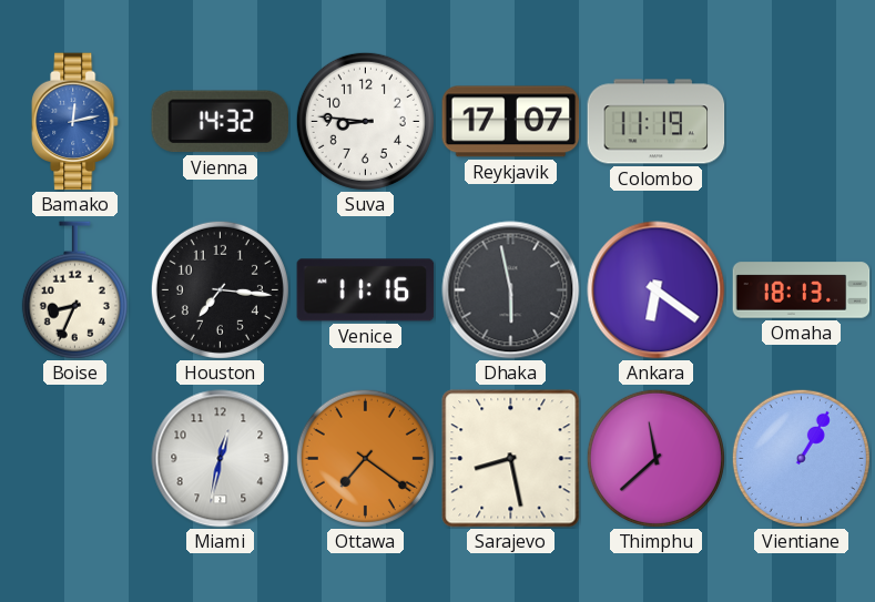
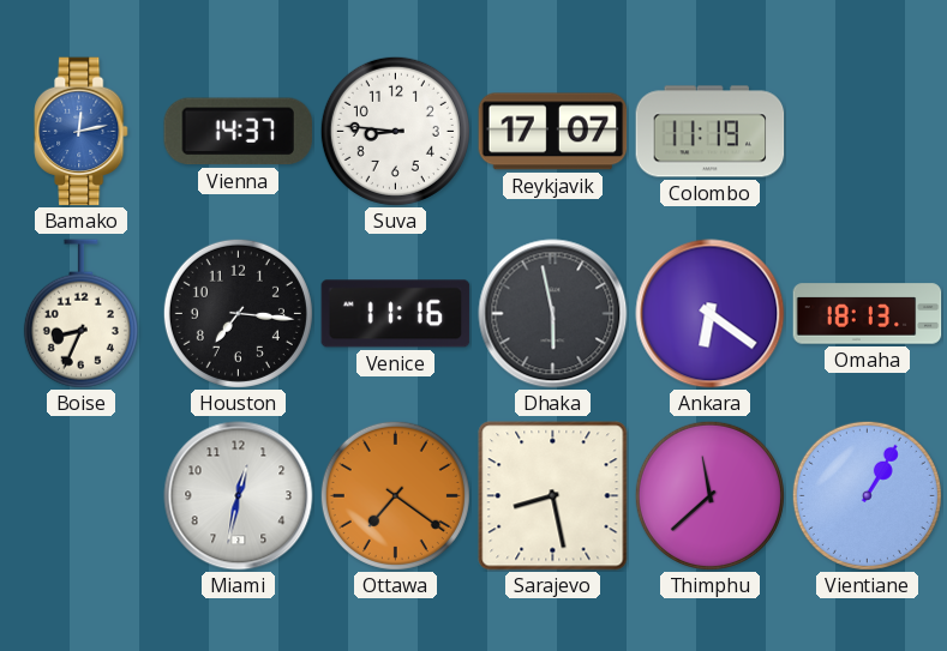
Vienna: 14:32 -> 14:37 (238, 132)
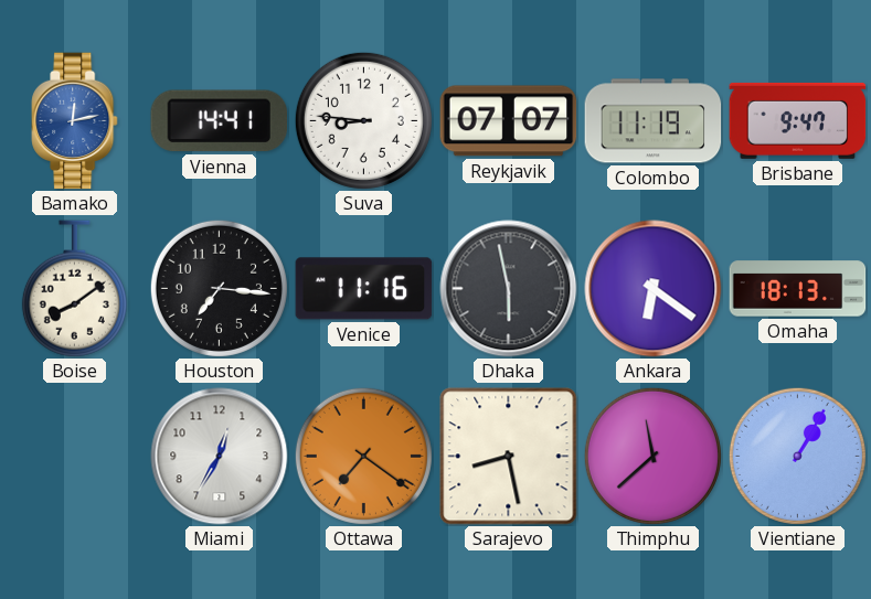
Vienna: 14:37 -> 14:41 (219, 121)
Reykjavik: 17:07 -> 07:07 (509, 121)
Brisbane: none -> 9:47 (798, 120)
Boise: 8:34 -> 8:09 (74, 289)
Miami: 12:32 -> 12:35 (220, 457)
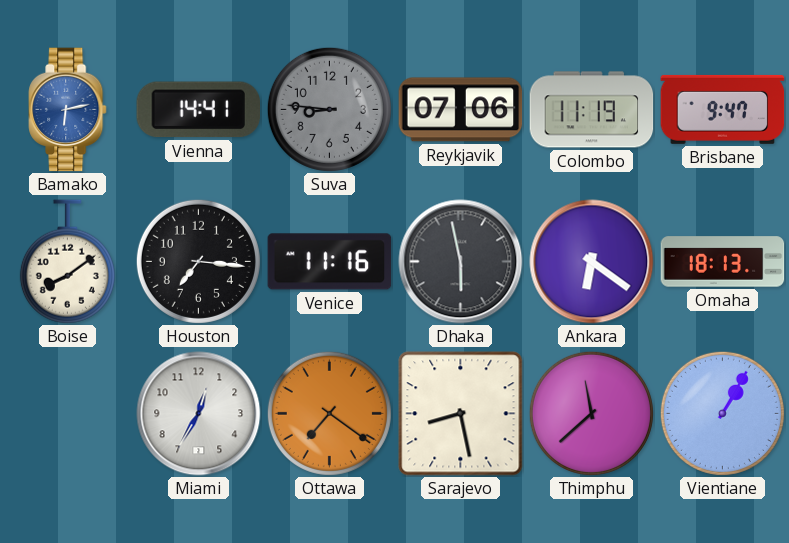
Bamako: 12:13 -> 6:13 (68, 110)
Suva dial: white -> grey (329, 109)
Reykjavik: 07:07 -> 07:06 (461, 110)
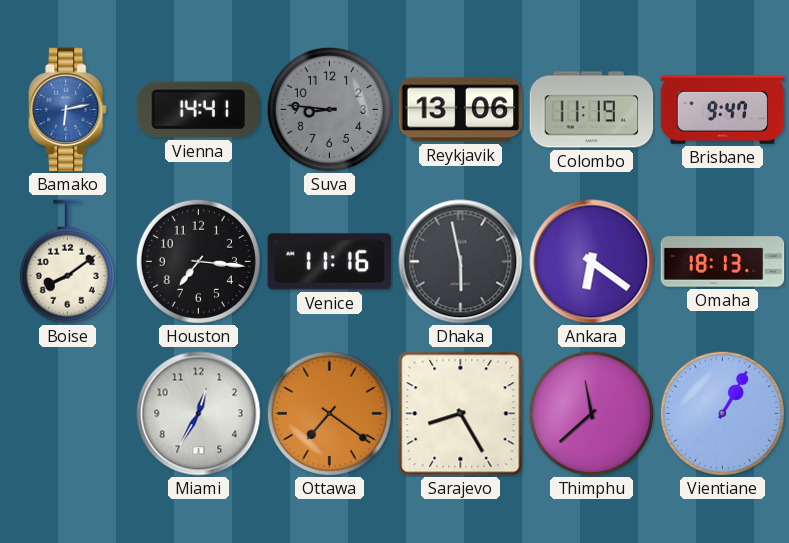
Reykjavik: 07:06 -> 13:06 (461, 110)
Sarajevo: 8:28 -> 8:25 (461, 414)
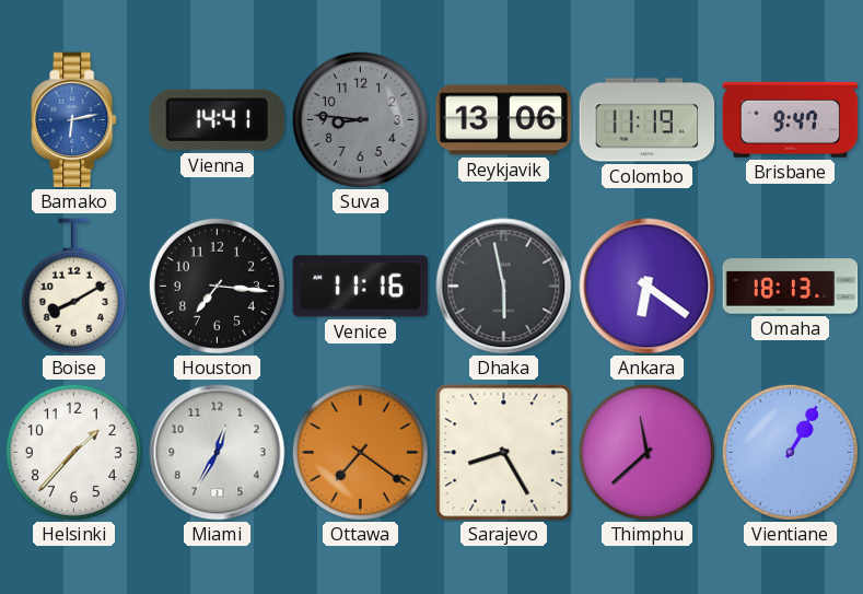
Boise: 8:09 -> 8:10 (73, 287)
Helsinki: none -> 1:37 (73, 452)
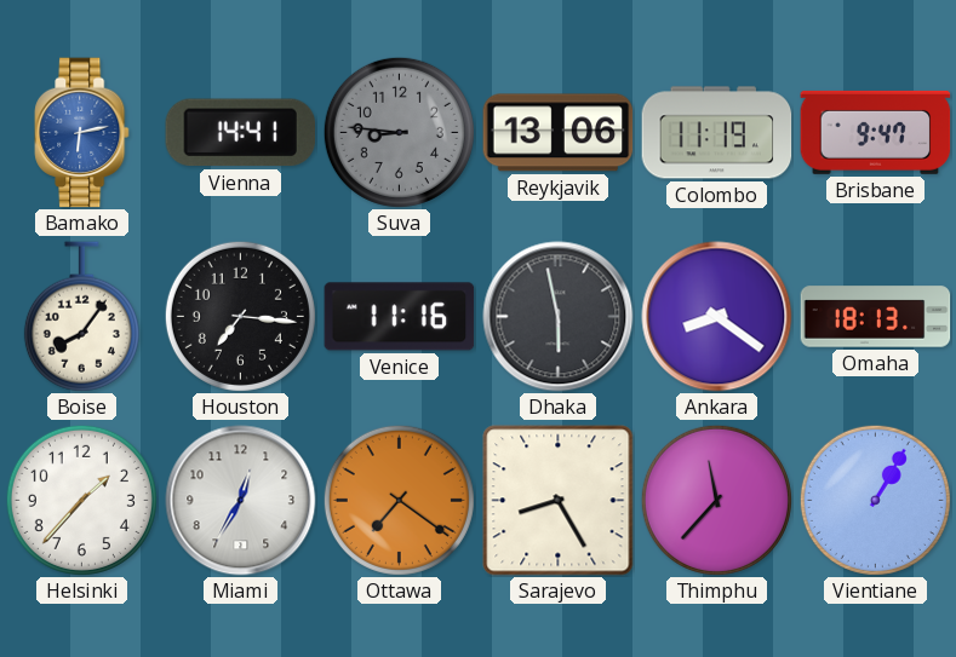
Boise: 8:10 -> 8:06 (81, 317)
Ankara: 6:21 -> 8:21 (717, 317)
Thimphu: 11:38 -> 11:37 (716, 500)
